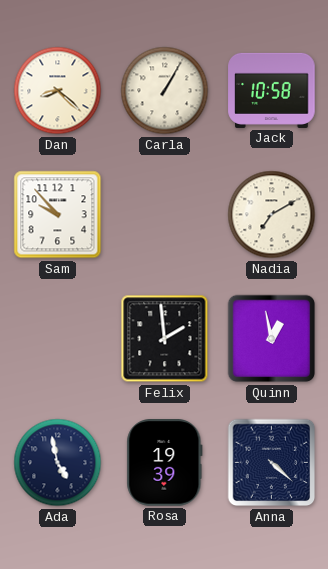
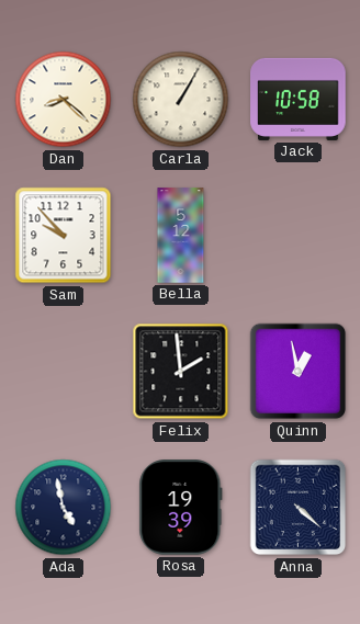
Bella: none -> 5:12 (181, 236)
Nadia: 7:10 -> none (272, 215)
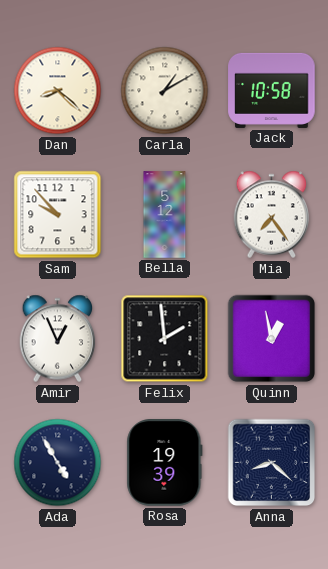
Carla: 1:05 -> 1:10 (165, 91)
Mia: none -> 7:24 (272, 215)
Amir: none -> 12:56 (58, 339)
Ada: 4:58 -> 4:55 (58, 463)
Anna: 4:22 -> 8:22 (272, 463)
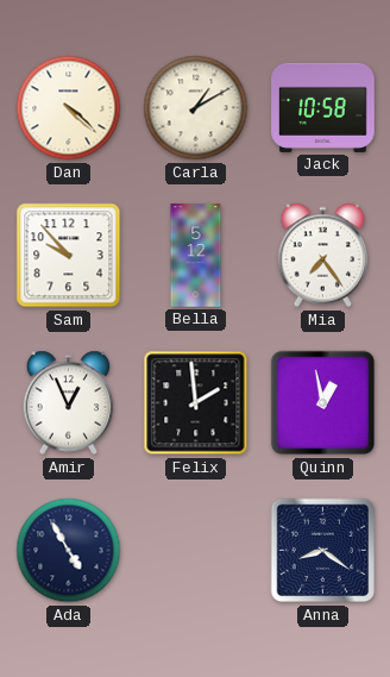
Dan: 8:22 -> 4:22 (69, 108)
Rosa: 19:39 -> none (165, 463)
Anna: 8:22 -> 8:21 (323, 551)
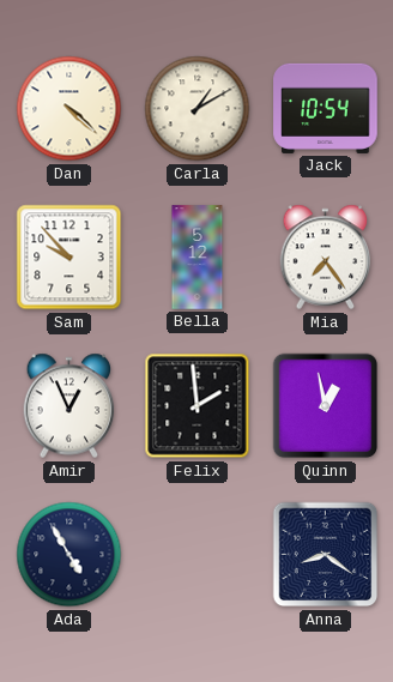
Jack: 10:58 -> 10:54 (326, 108)
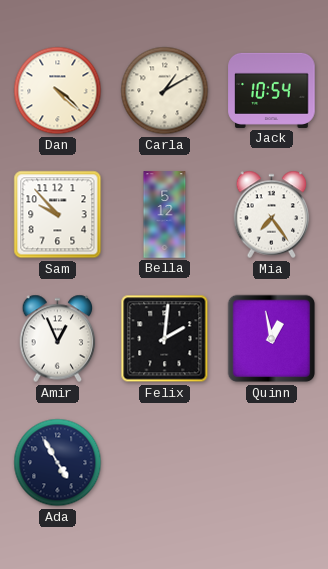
Felix: 1:59 -> 2:01 (165, 339)
Anna: 8:21 -> none (326, 555)
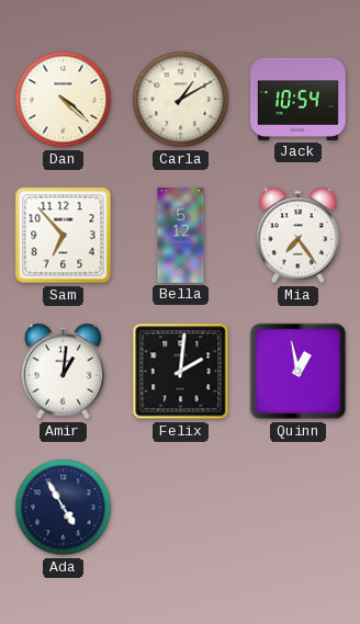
Sam: 9:53 -> 6:53 (64, 236)
Amir: 12:56 -> 1:01 (64, 372)
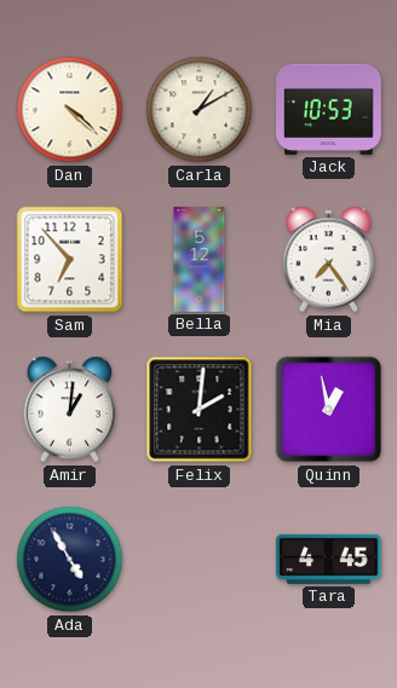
Jack: 10:54 -> 10:53 (329, 109)
Tara: none -> 4:45 (329, 559)
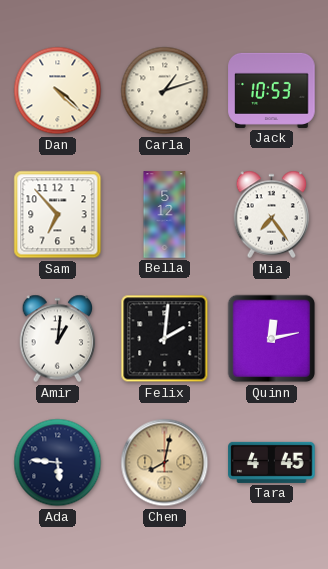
Carla: 1:10 -> 1:12 (165, 91)
Quinn: 12:58 -> 12:13 (272, 339)
Ada: 4:55 -> 5:46 (58, 463)
Chen: none -> 8:02 (165, 463)
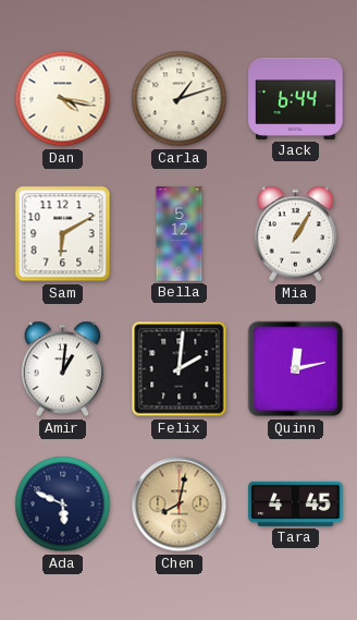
Dan: 4:22 -> 4:17 (63, 99)
Jack: 10:53 -> 6:44 (296, 98)
Sam: 6:53 -> 6:10 (63, 234)
Mia: 7:24 -> 1:05 (296, 234)
Ada: 5:46 -> 5:49 (63, 504)
